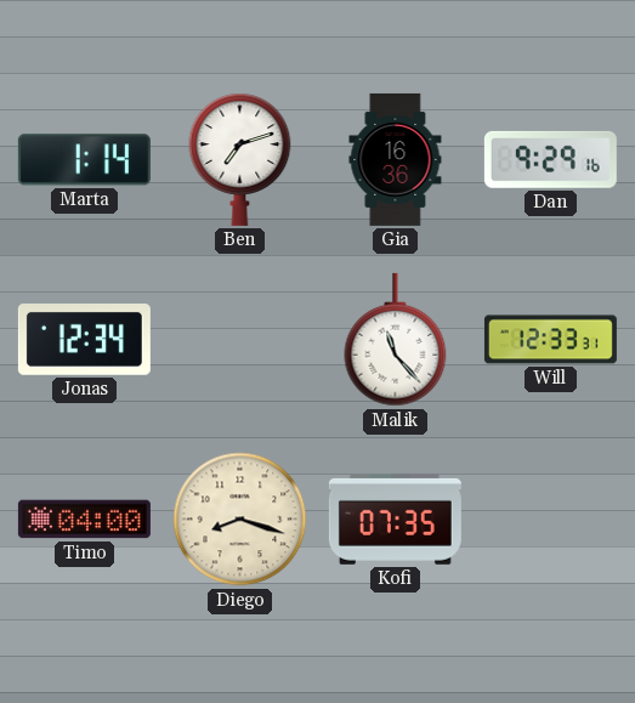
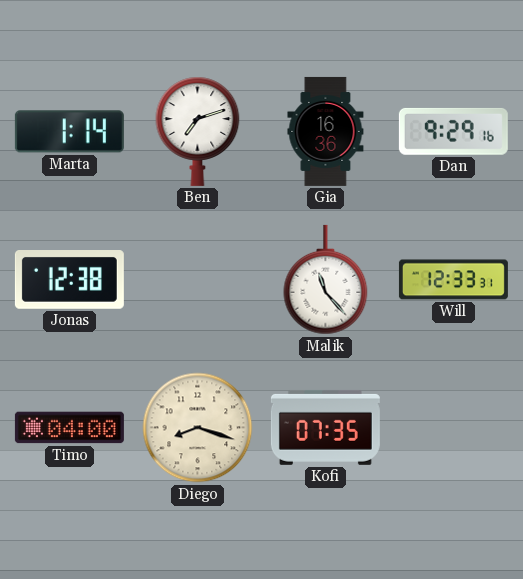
Jonas: 12:34 -> 12:38 (69, 280)
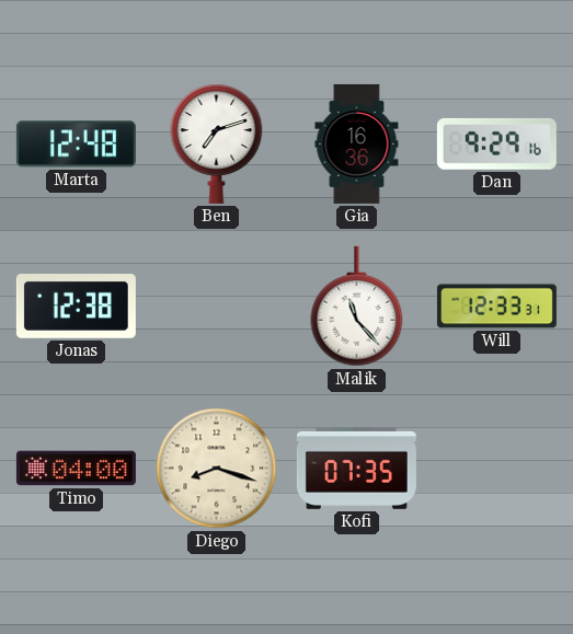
Marta: 1:14 -> 12:48 (76, 145)
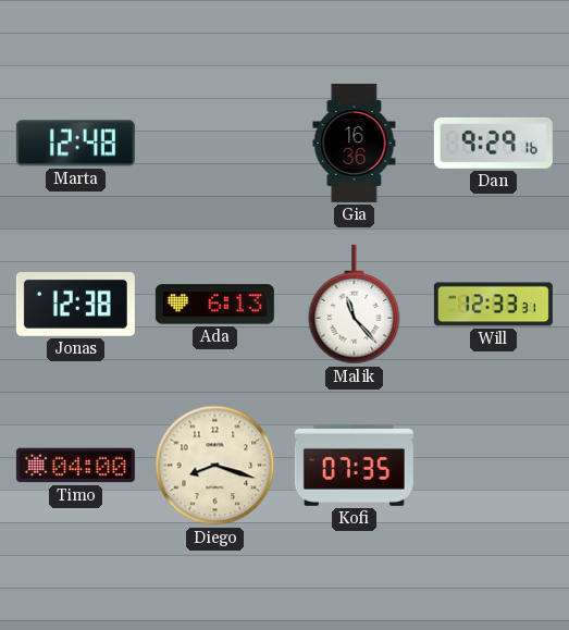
Ben: 7:12 -> none (217, 143)
Ada: none -> 6:13 (214, 305)
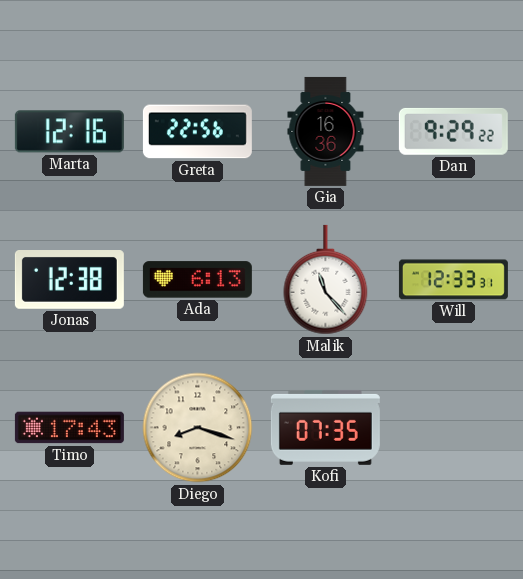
Marta: 12:48 -> 12:16 (69, 132)
Greta: none -> 22:56 (197, 132)
Dan: 9:29:16 -> 9:29:22 (453, 131)
Timo: 04:00 -> 17:43 (69, 428)
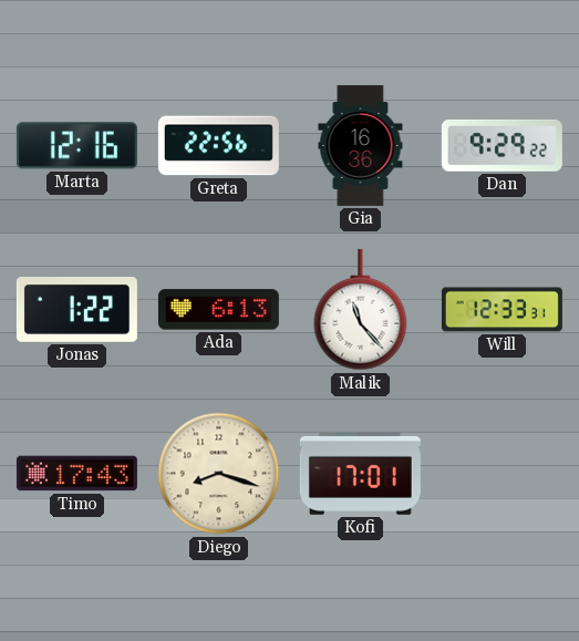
Jonas: 12:38 -> 1:22 (76, 310)
Kofi: 07:35 -> 17:01 (360, 473)
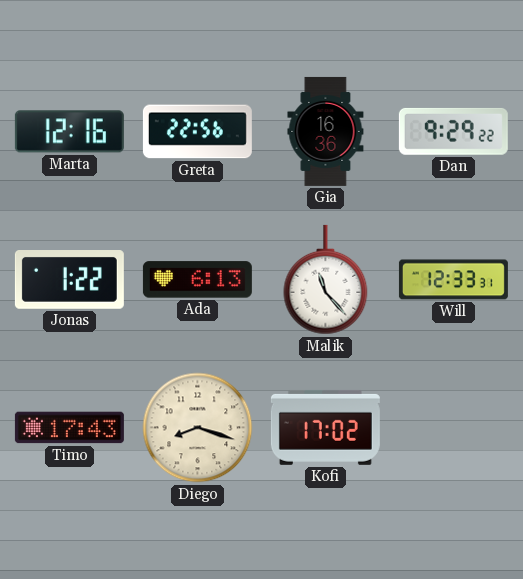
Kofi: 17:01 -> 17:02 (325, 427)
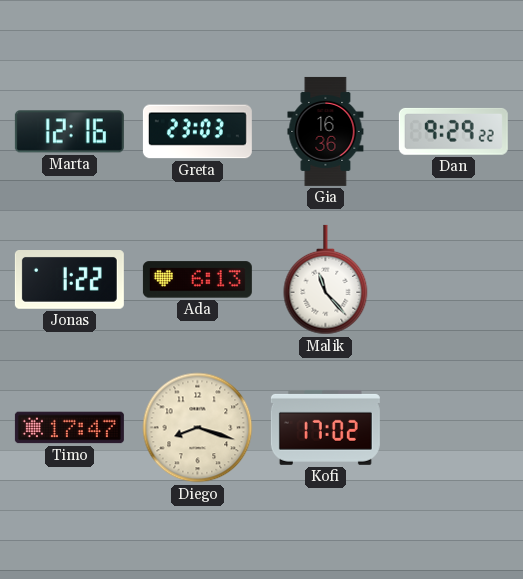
Greta: 22:56 -> 23:03 (197, 132)
Will: 12:33 -> none (453, 280)
Timo: 17:43 -> 17:47 (69, 428)
